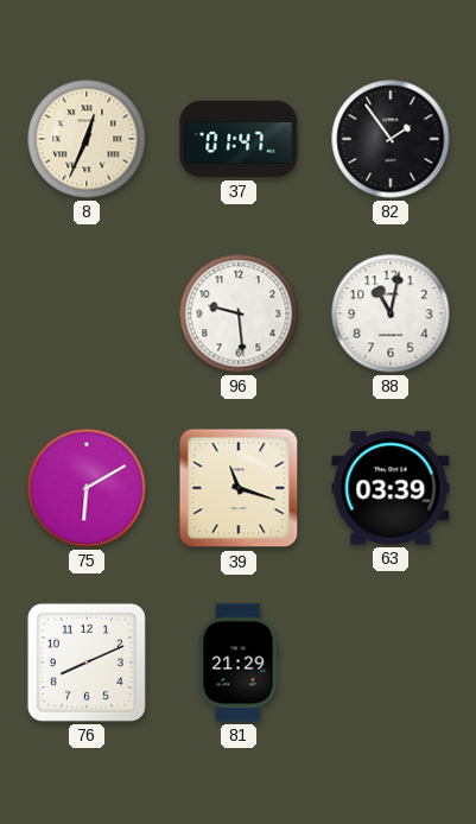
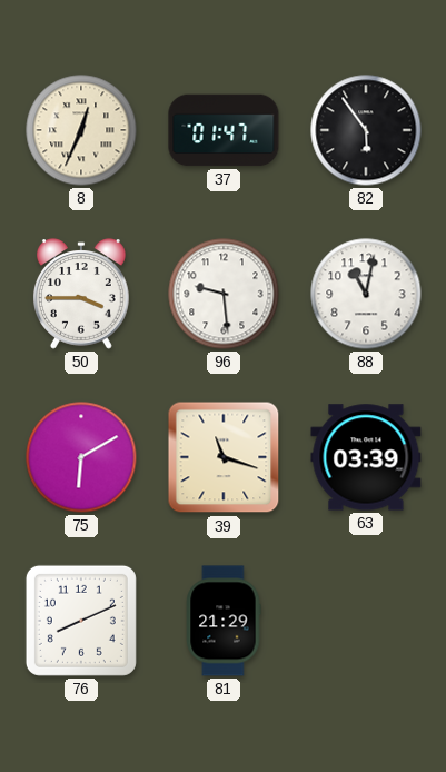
82: 1:54 -> 5:54 (366, 130)
50: none -> 3:45 (82, 294)
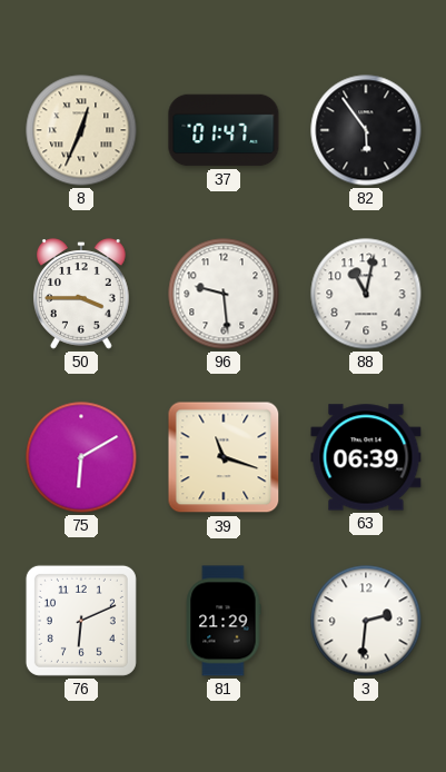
63: 03:39 -> 06:39 (366, 457)
76: 8:11 -> 6:11 (81, 621)
3: none -> 2:31 (366, 621)
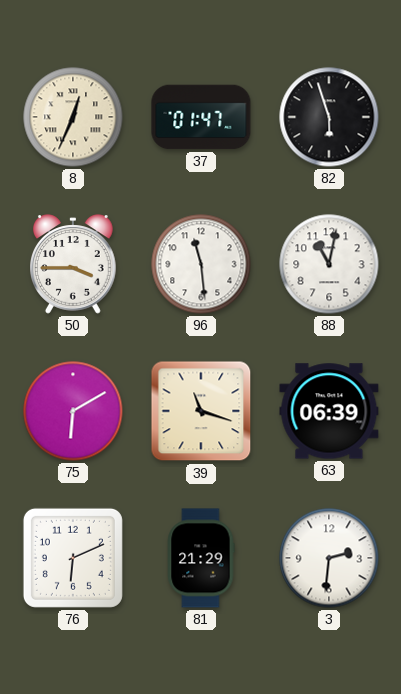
82: 5:54 -> 5:57 (329, 117)
96: 9:29 -> 11:29 (201, 264)
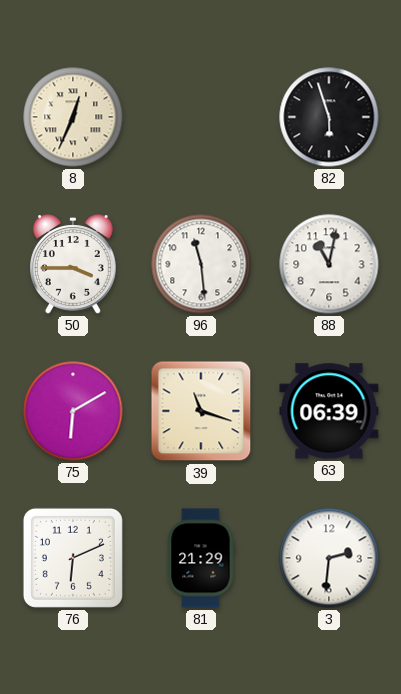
37: 01:47 -> none (201, 117)
